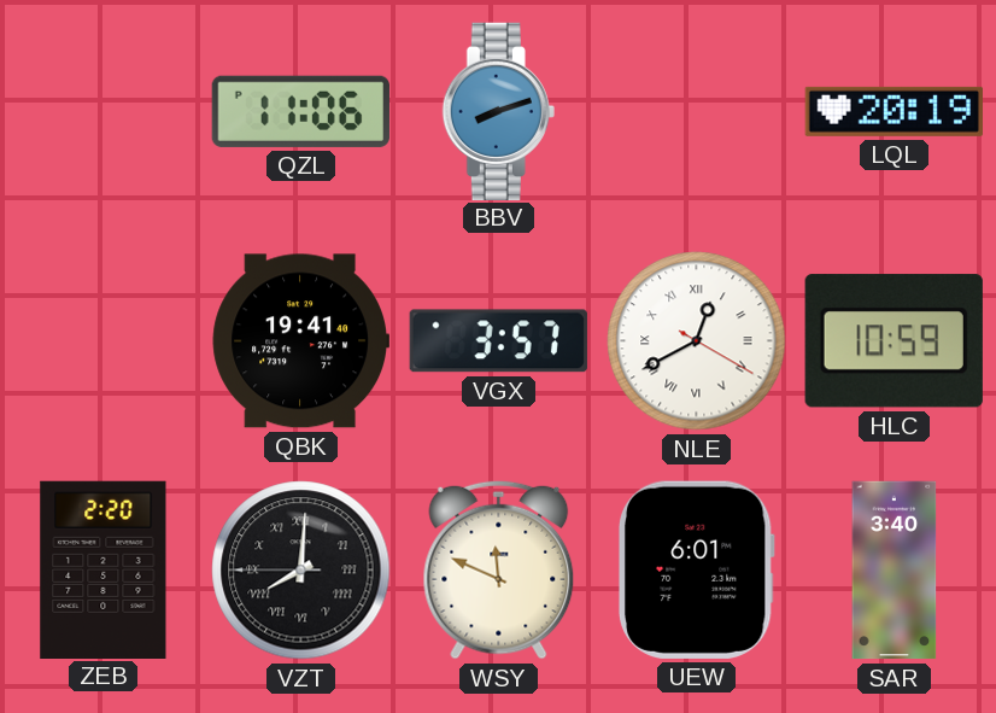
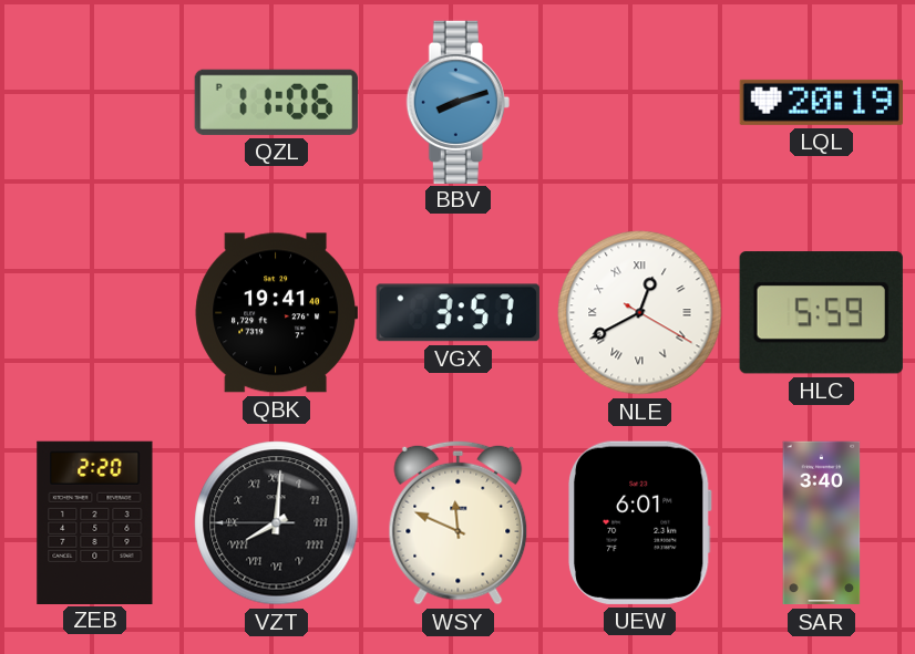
HLC: 10:59 -> 5:59 (821, 313)
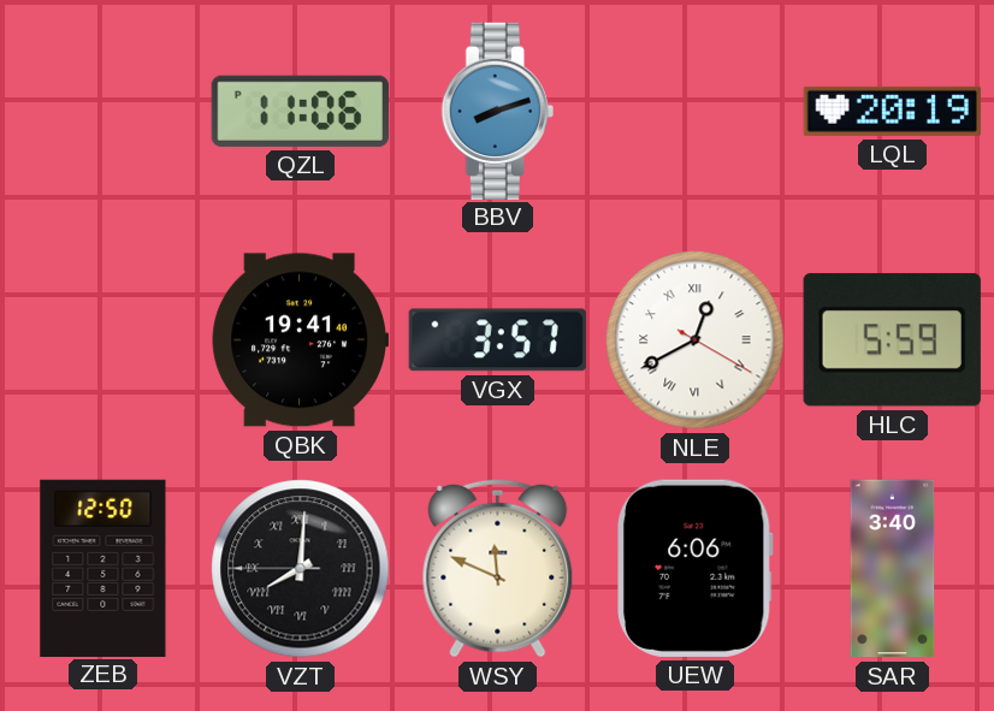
ZEB: 2:20 -> 12:50 (103, 568)
UEW: 6:01 -> 6:06 (694, 568)
